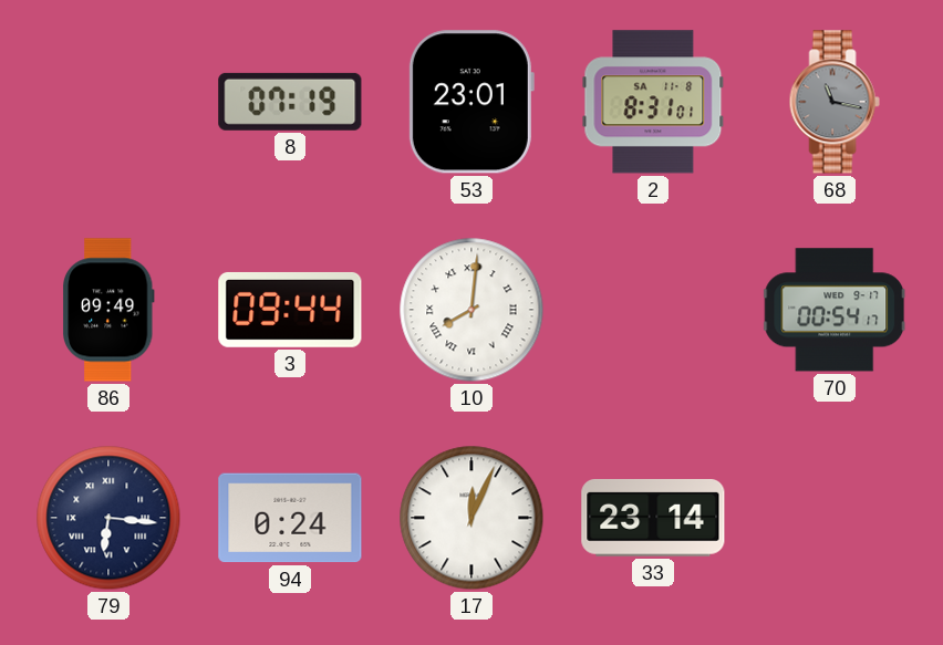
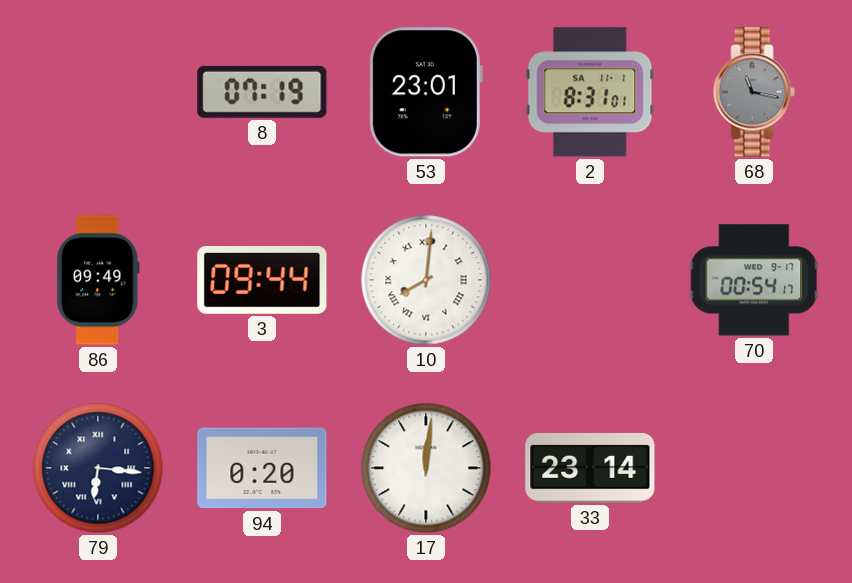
2 date: SA 11-8 -> SA 11-1 (590, 92)
94: 0:24 -> 0:20 (262, 468)
17: 12:04 -> 12:01 (426, 468)
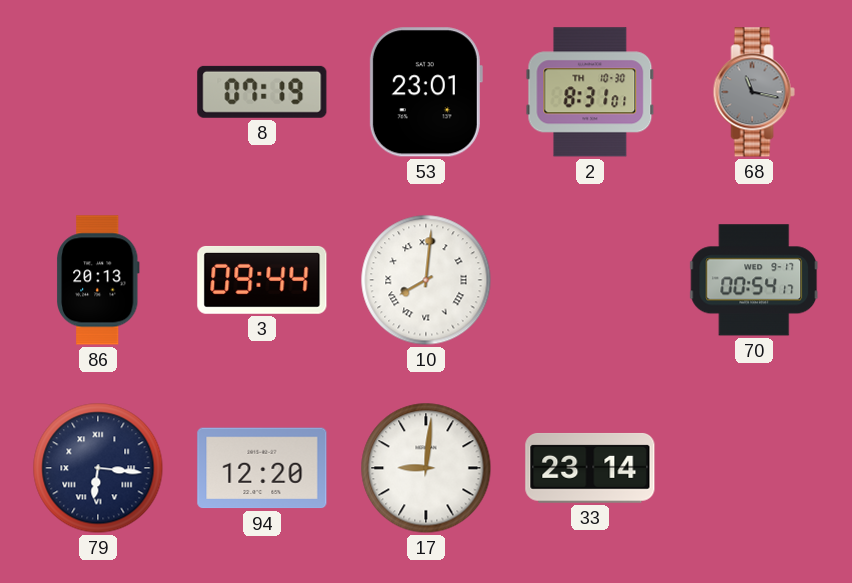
2 date: SA 11-1 -> TH 10-30 (590, 92)
86: 09:49 -> 20:13 (98, 280)
94: 0:20 -> 12:20 (262, 468)
17: 12:01 -> 9:01 (426, 468)
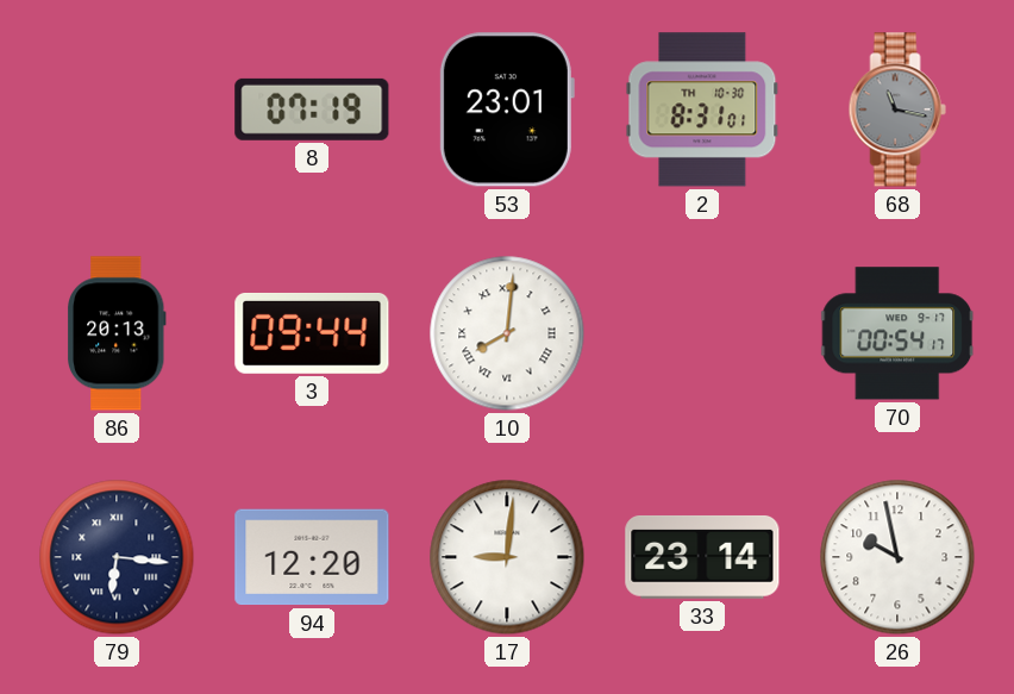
26: none -> 9:58 (897, 557)
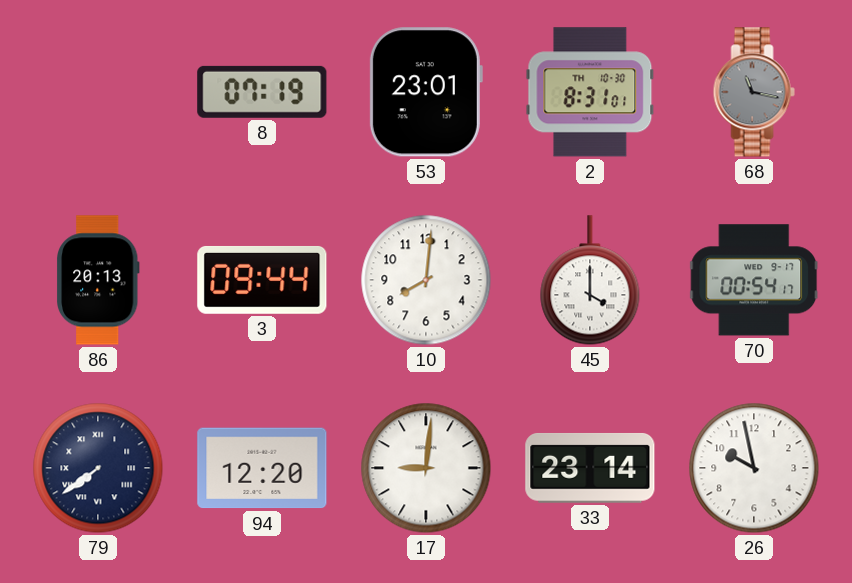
10 numerals: Roman -> Arabic (426, 280)
45: none -> 4:00 (590, 280)
79: 6:16 -> 7:39 (98, 468)
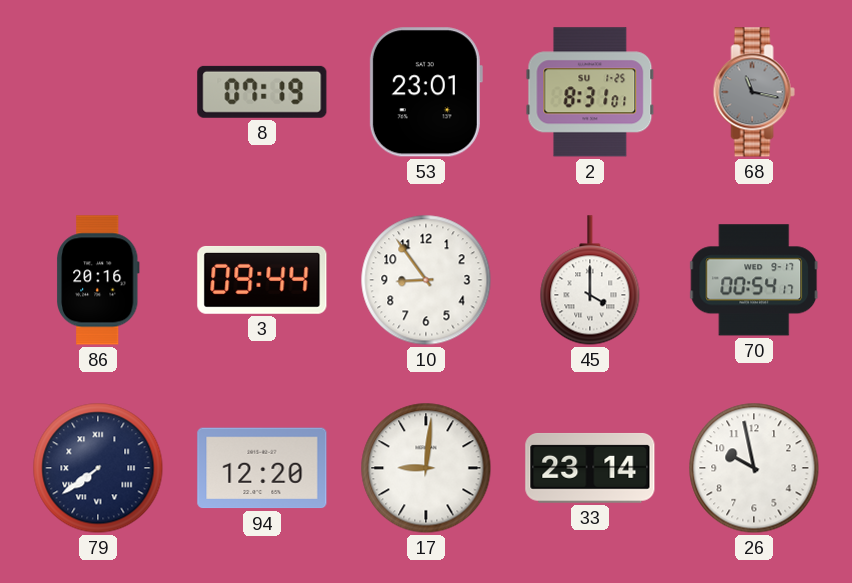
2 date: TH 10-30 -> SU 1-25 (590, 92)
86: 20:13 -> 20:16 (98, 280)
10: 8:01 -> 8:54 (426, 280)
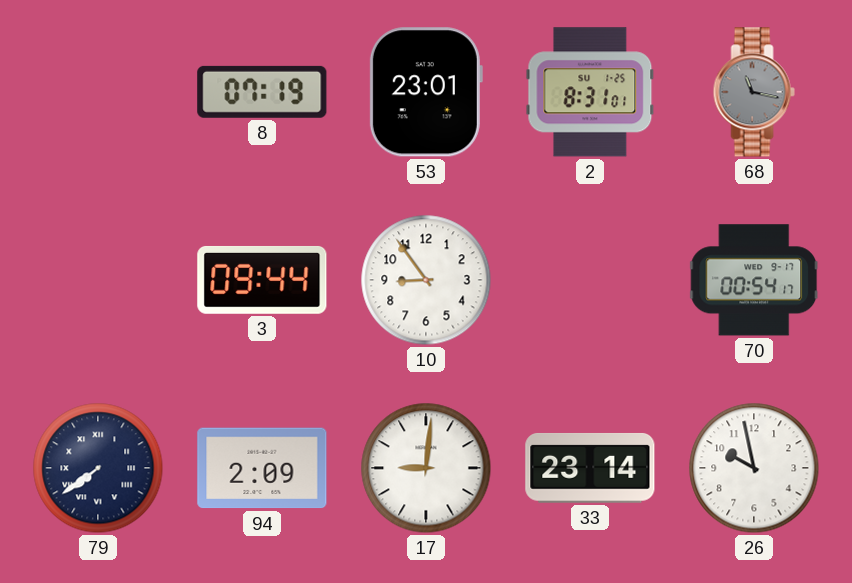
86: 20:16 -> none (98, 280)
45: 4:00 -> none (590, 280)
94: 12:20 -> 2:09 (262, 468)
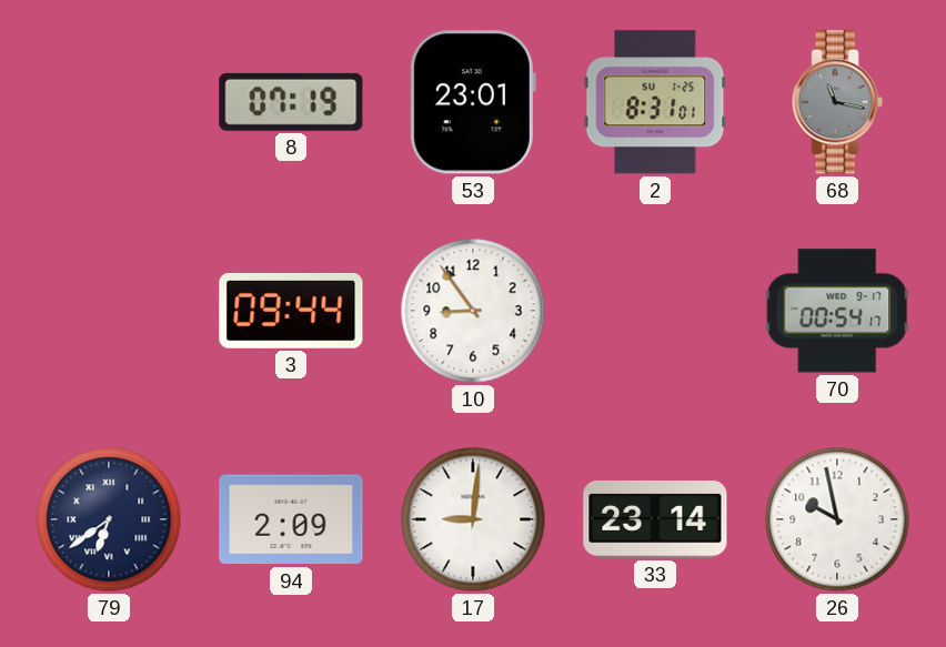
79: 7:39 -> 6:39 (109, 519)
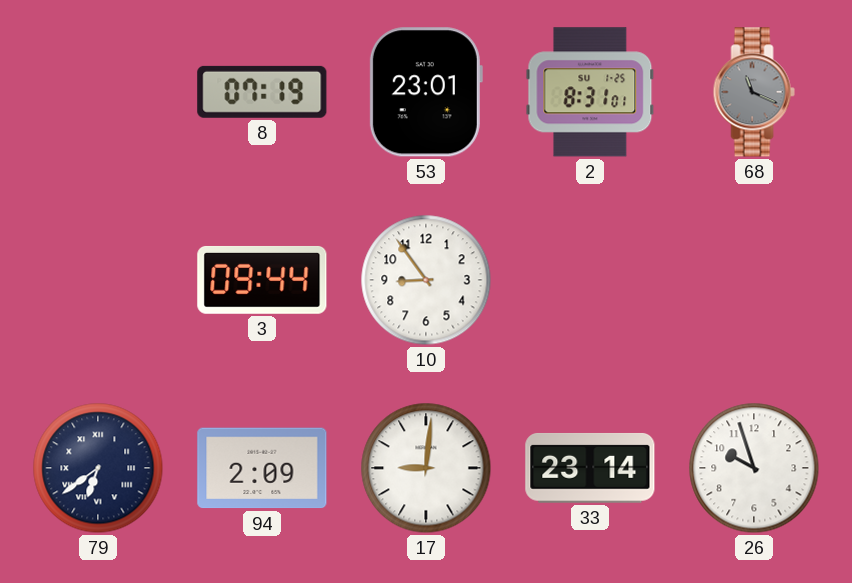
68: 11:17 -> 11:19 (754, 92)
70: 00:54 -> none (837, 311)
26: 9:58 -> 9:57 (754, 468)
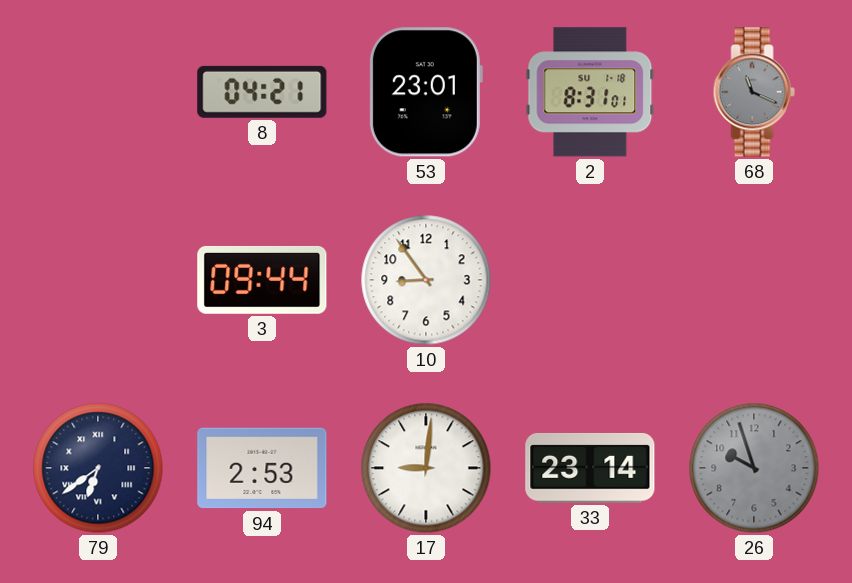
8: 07:19 -> 04:21 (262, 92)
2 date: SU 1-25 -> SU 1-18 (590, 92)
94: 2:09 -> 2:53 (262, 468)
26 dial: white -> grey (754, 468)
